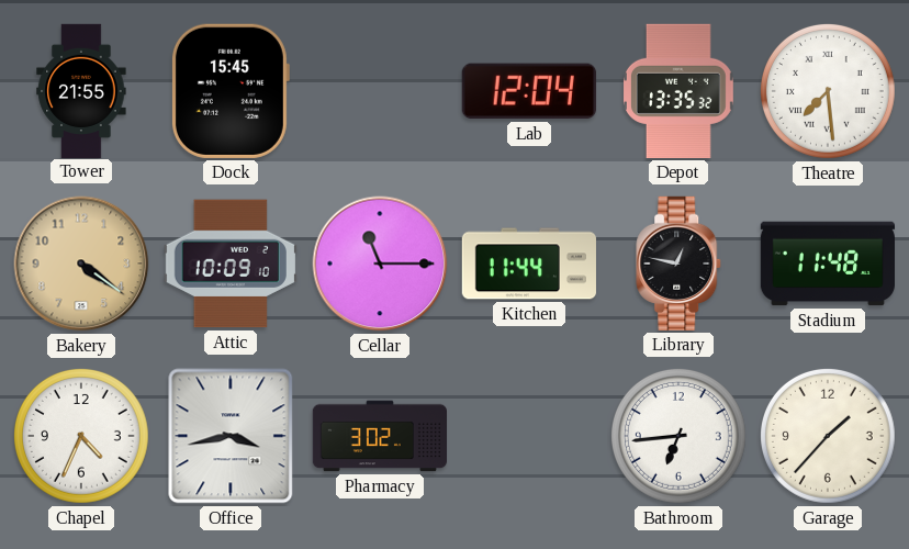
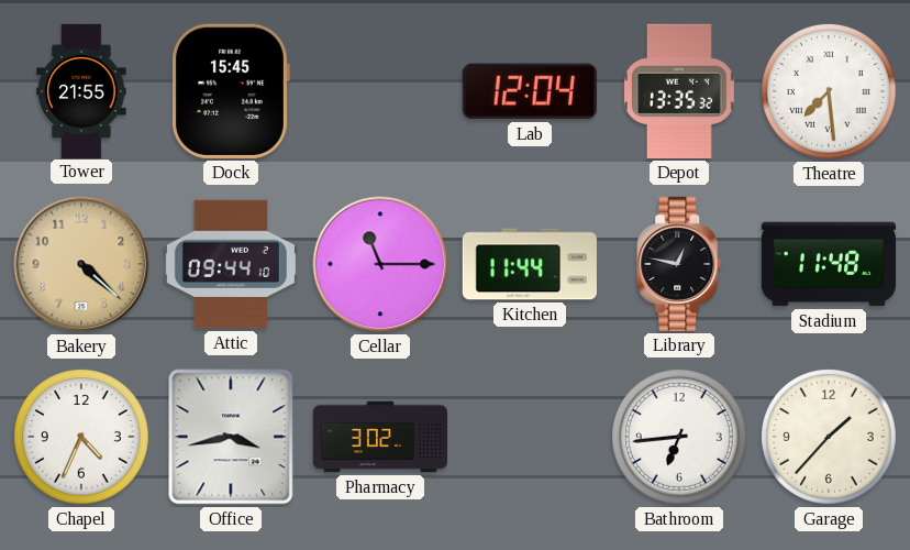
Bakery: 4:21 -> 4:22 (81, 264)
Attic: 10:09 -> 09:44 (231, 264)
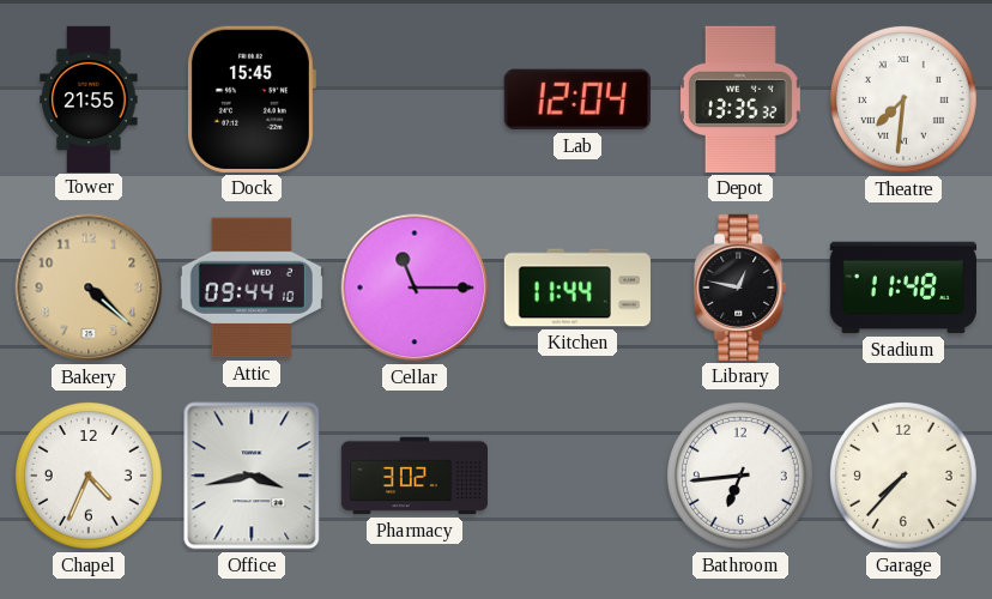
Theatre: 7:29 -> 7:31 (903, 99)
Garage: 1:37 -> 7:37 (903, 476)
